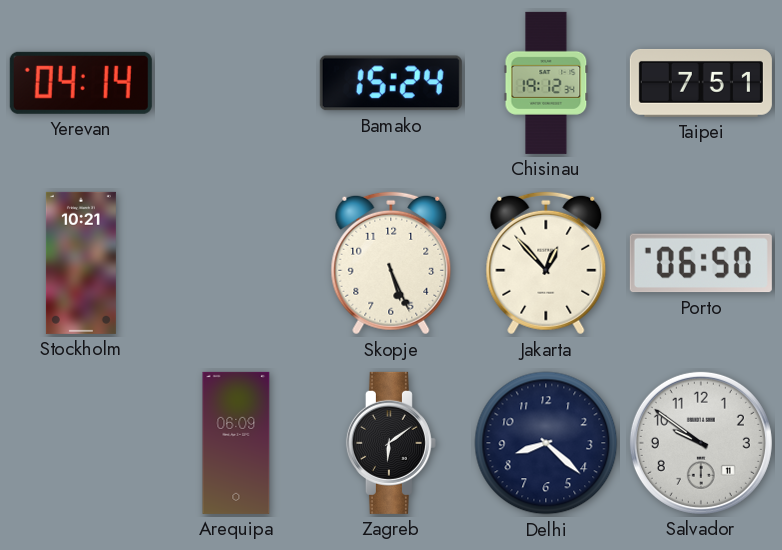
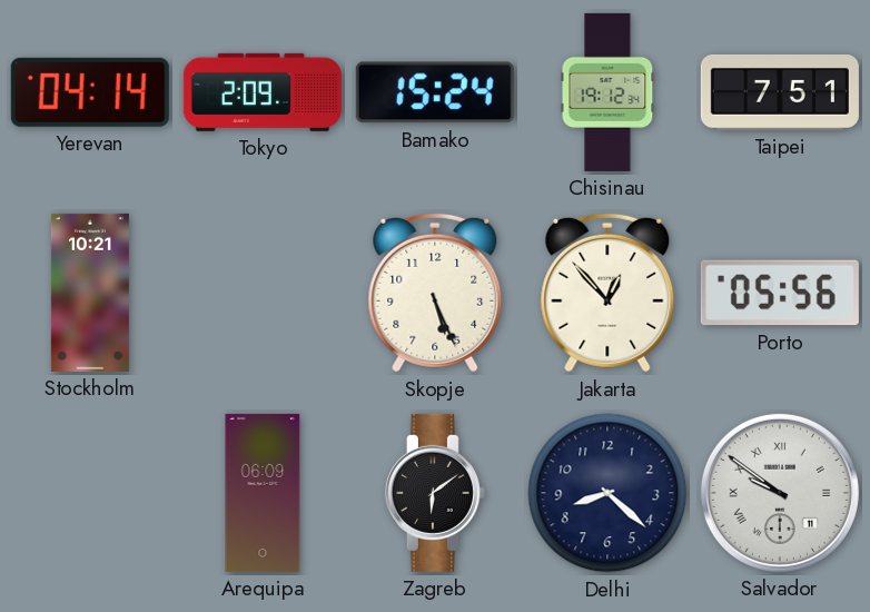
Tokyo: none -> 2:09 (263, 92)
Porto: 06:50 -> 05:56 (780, 293)
Salvador numerals: Arabic -> Roman (780, 493)
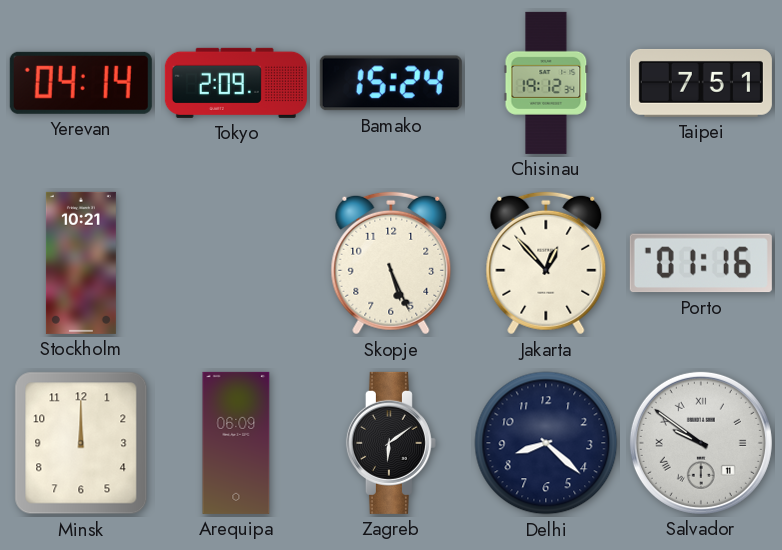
Porto: 05:56 -> 01:16 (701, 263)
Minsk: none -> 12:00 (81, 443)
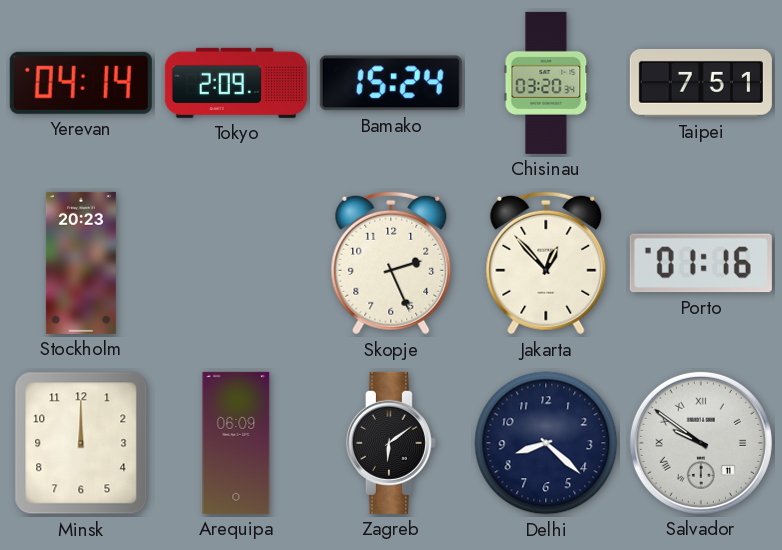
Chisinau: 19:12 -> 03:20 (546, 83)
Stockholm: 10:21 -> 20:23 (81, 263)
Skopje: 5:26 -> 2:26 (391, 263)
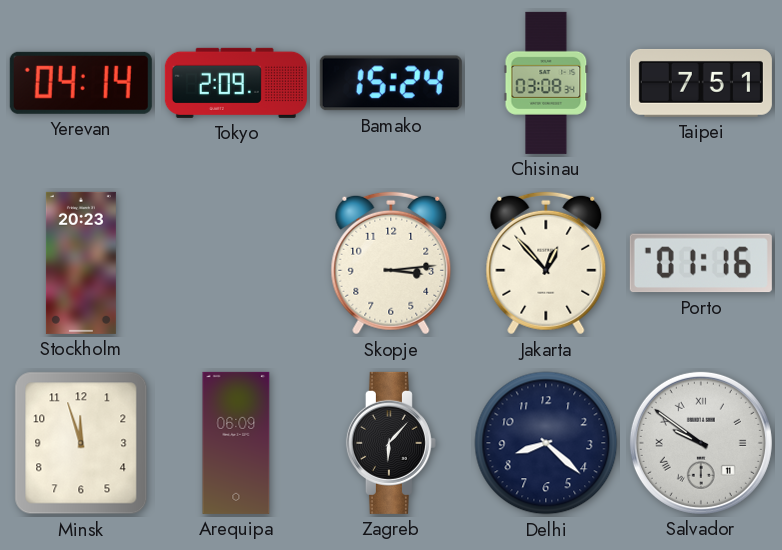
Chisinau: 03:20 -> 03:08 (546, 83)
Skopje: 2:26 -> 3:14 (391, 263)
Minsk: 12:00 -> 11:57 (81, 443)
Zagreb: 6:09 -> 6:07 (391, 443)
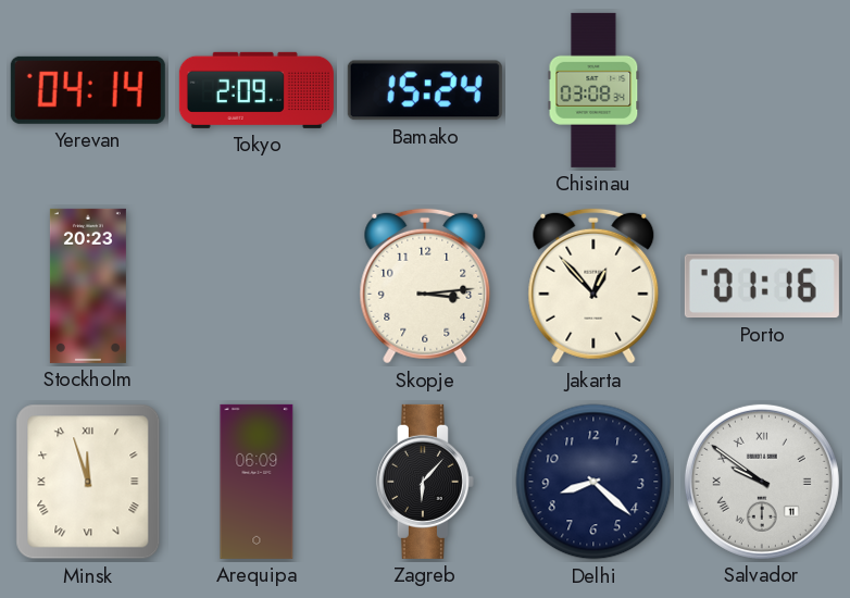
Taipei: 7:51 -> none (701, 83)
Minsk numerals: Arabic -> Roman (88, 482)
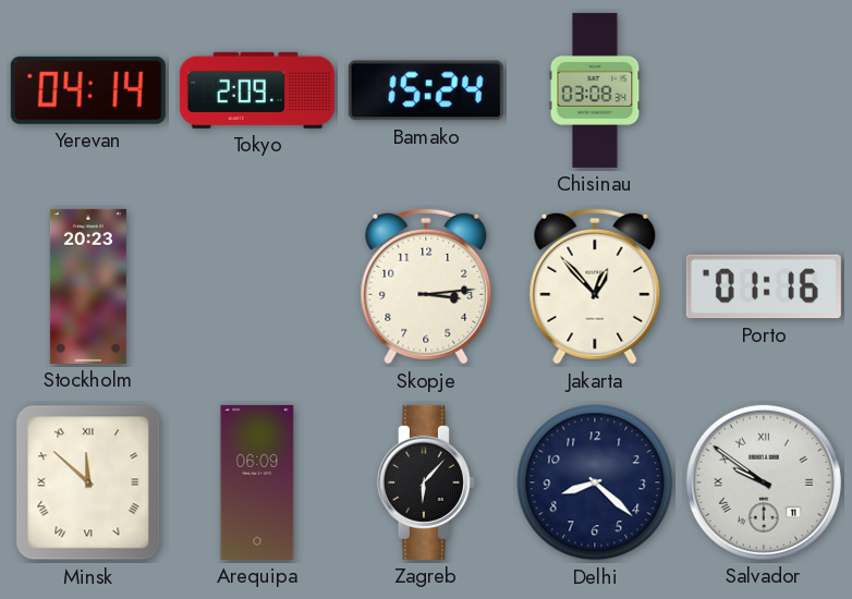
Minsk: 11:57 -> 11:52 (88, 482)
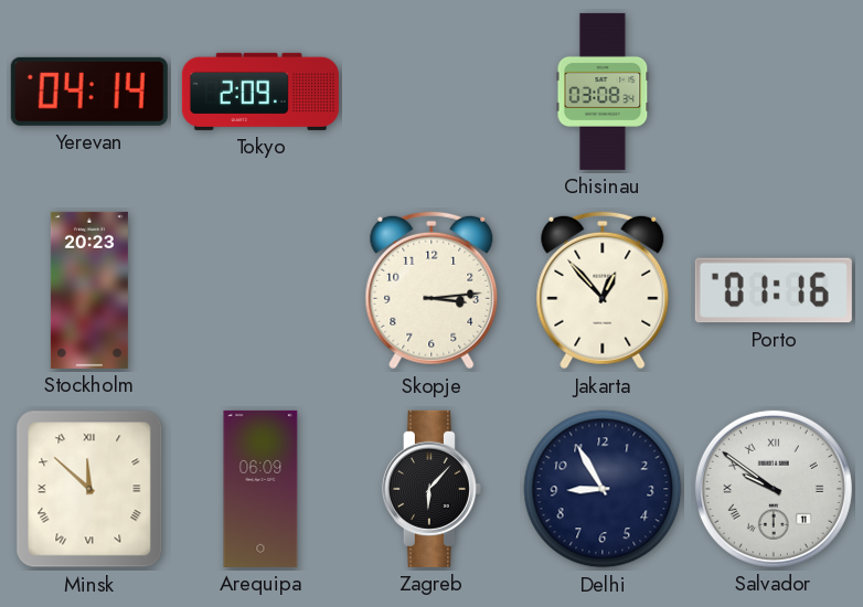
Bamako: 15:24 -> none (426, 90)
Delhi: 8:22 -> 8:55 (603, 489)
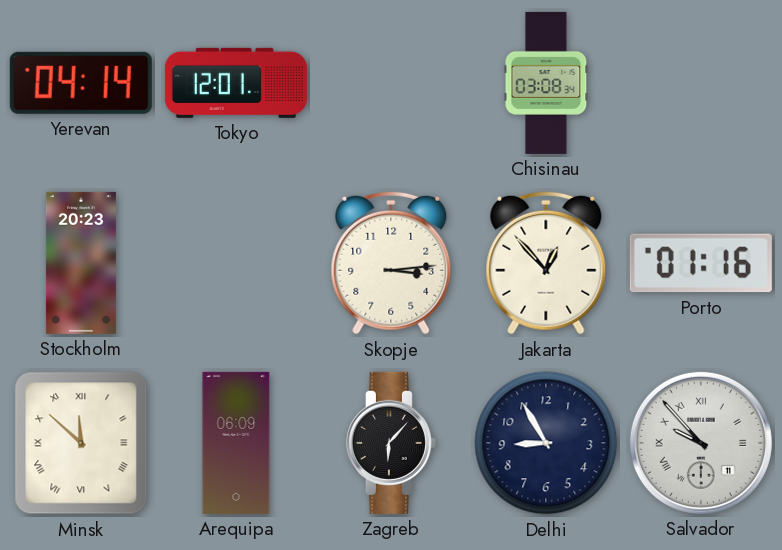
Tokyo: 2:09 -> 12:01 (236, 83)
Salvador: 9:51 -> 9:53 (701, 443)
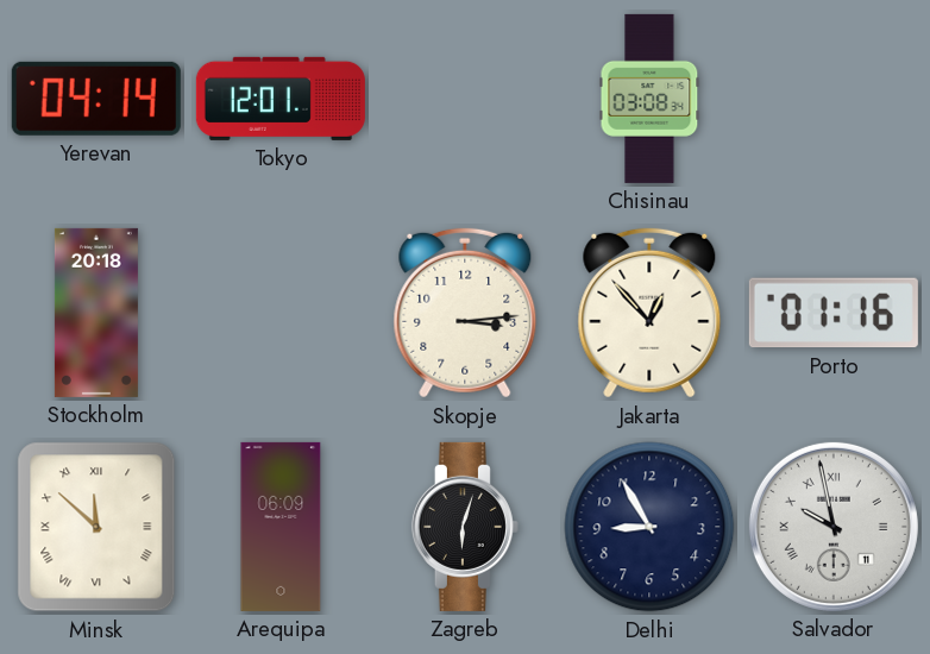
Stockholm: 20:23 -> 20:18 (96, 313)
Zagreb: 6:07 -> 6:03 (465, 527)
Salvador: 9:53 -> 9:58 (834, 527)
